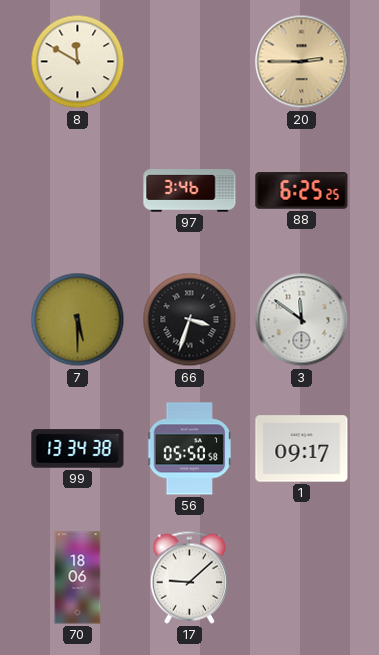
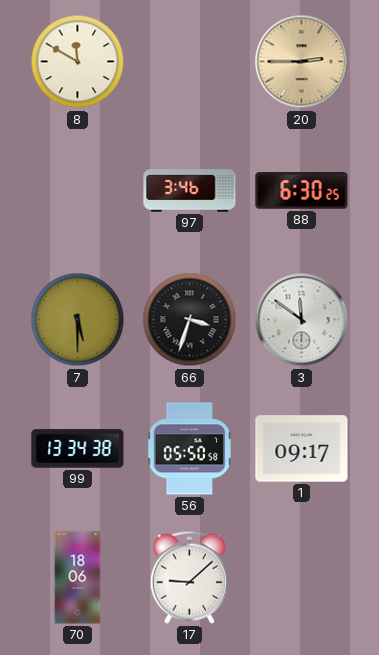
88: 6:25 -> 6:30 (302, 191)
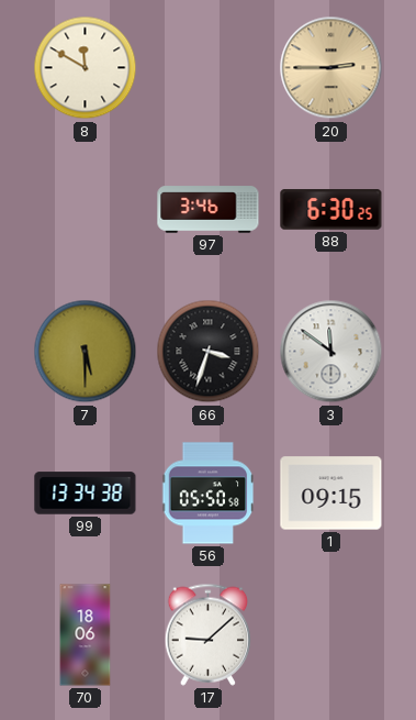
1: 09:17 -> 09:15 (331, 494)
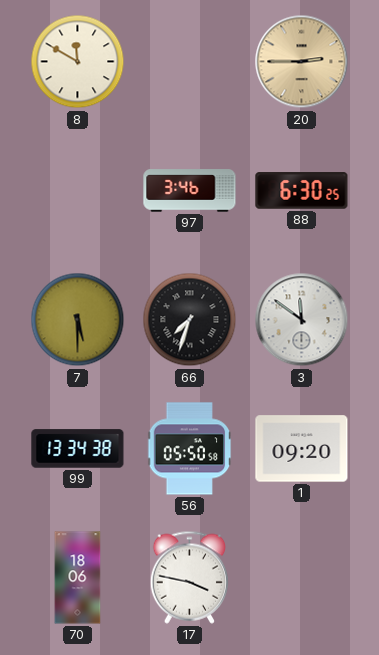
66: 3:33 -> 7:33 (190, 320)
1: 09:15 -> 09:20 (302, 449)
17: 9:08 -> 3:47 (190, 577)
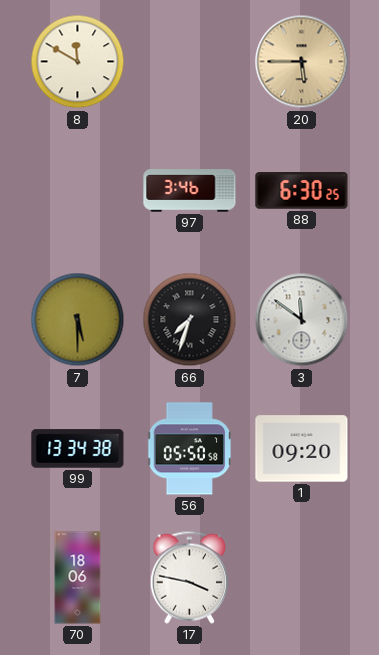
20: 2:45 -> 5:45 (302, 62)
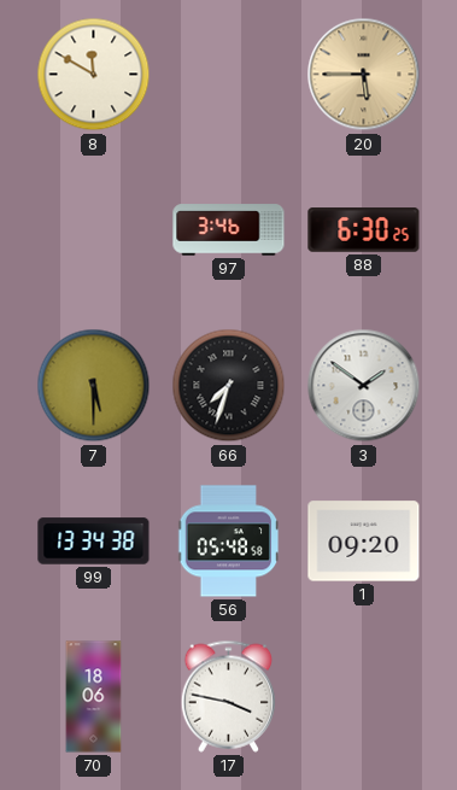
3: 11:51 -> 1:51 (364, 386)
56: 05:50 -> 05:48 (229, 542)
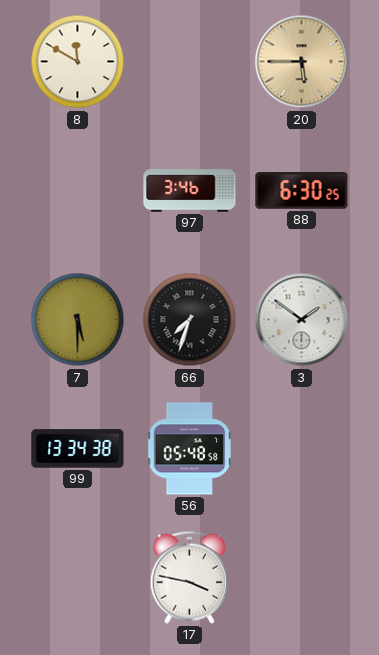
1: 09:20 -> none (364, 542)
70: 18:06 -> none (94, 697)
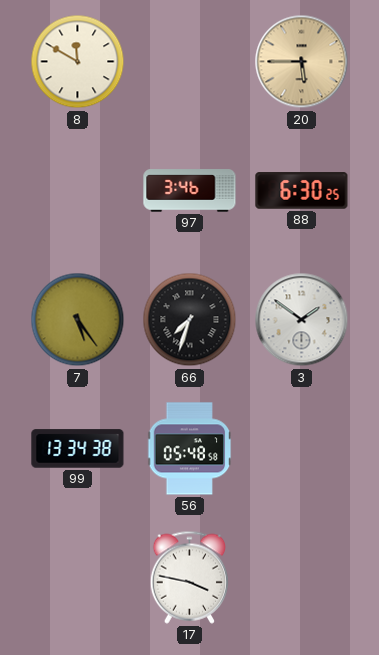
7: 5:30 -> 5:24 (78, 320)
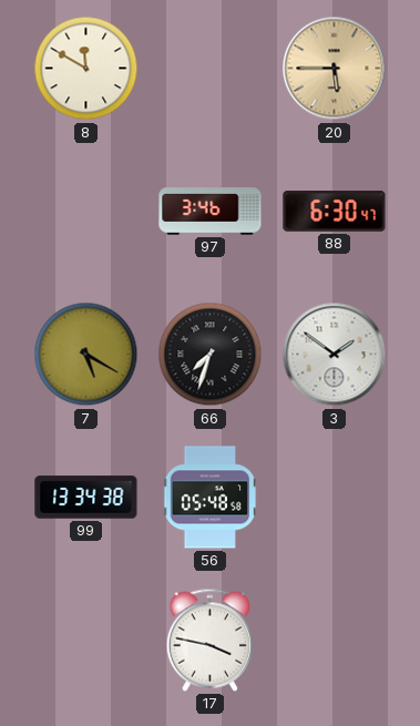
88: 6:30:25 -> 6:30:47 (335, 212)
7: 5:24 -> 5:20 (86, 355)
